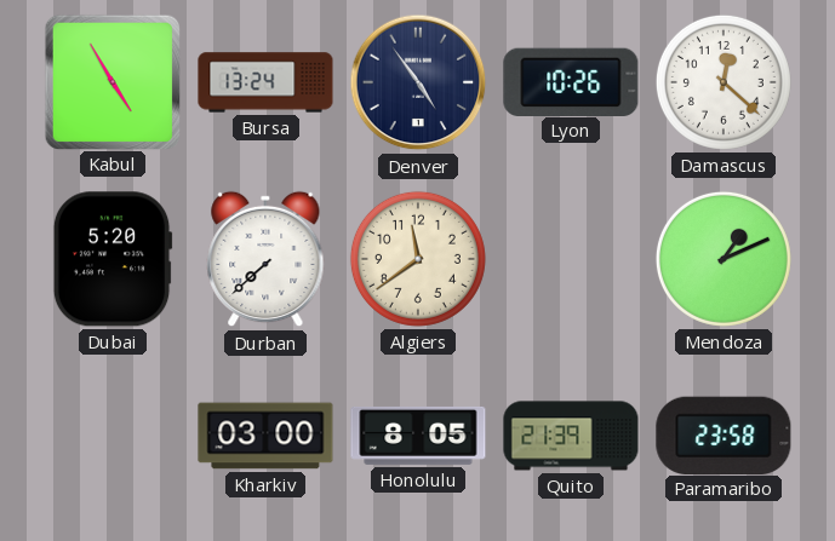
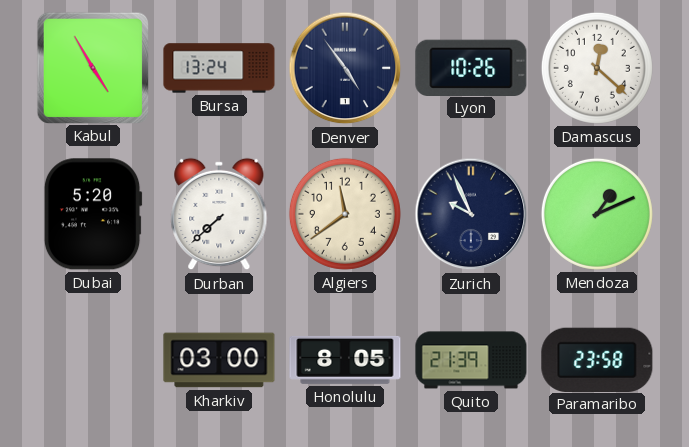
Zurich: none -> 9:56 (471, 214)
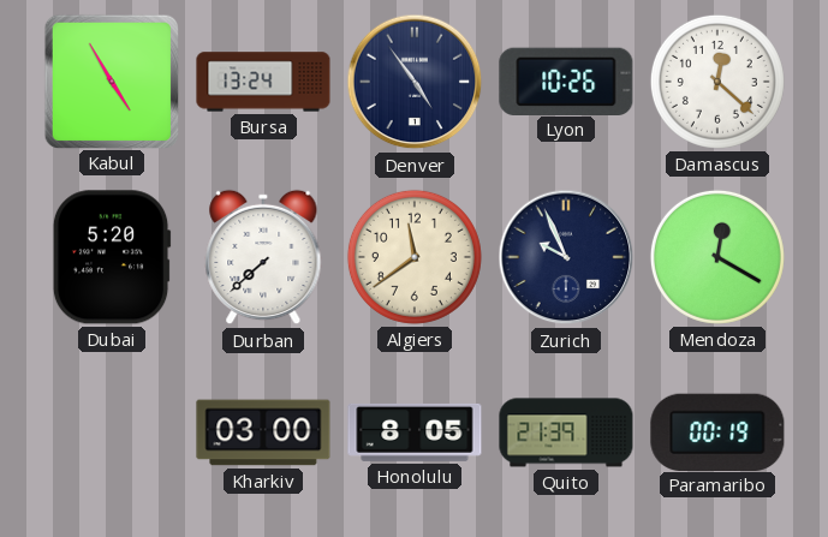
Mendoza: 1:11 -> 12:20 (717, 257)
Paramaribo: 23:58 -> 00:19 (717, 431)
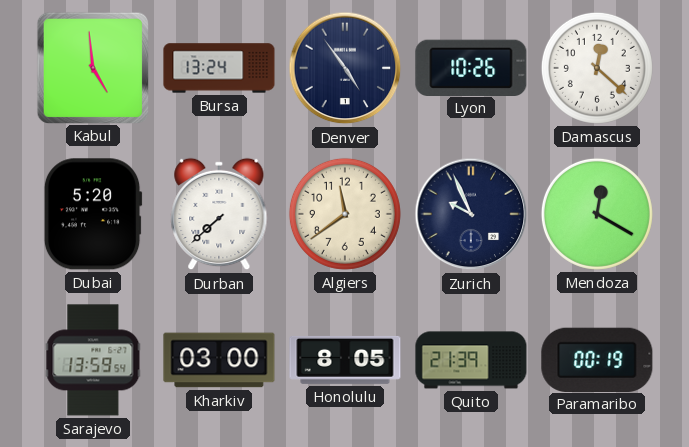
Kabul: 4:55 -> 4:59 (92, 67)
Sarajevo: none -> 13:59 (93, 360)
